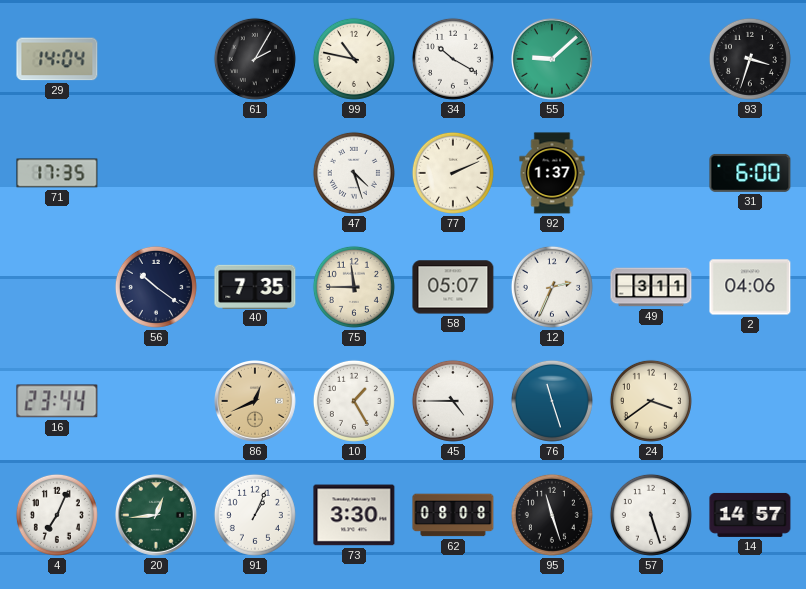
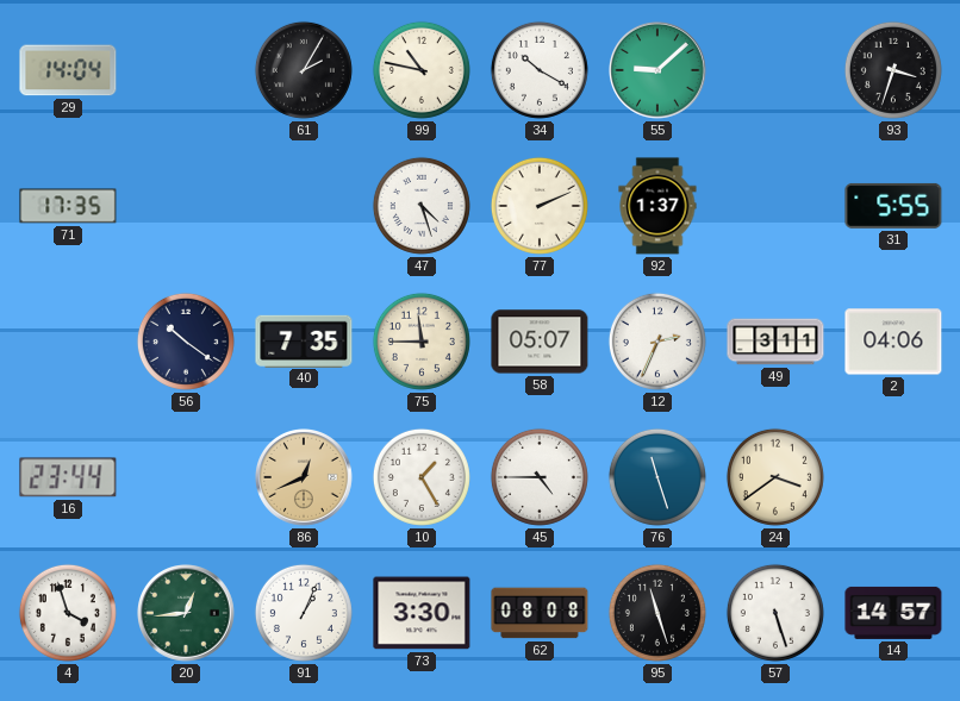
31: 6:00 -> 5:55 (893, 206)
4: 7:04 -> 3:57 (68, 613)
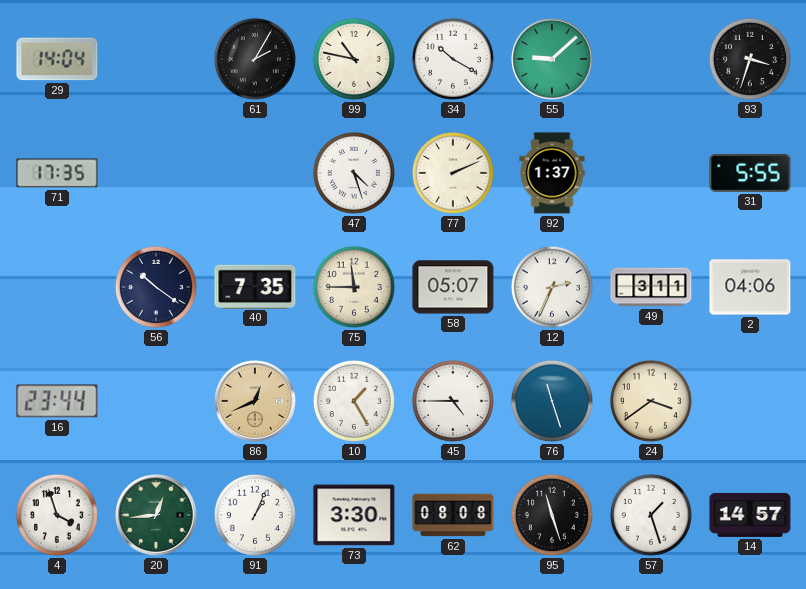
57: 5:27 -> 1:27 (651, 515)
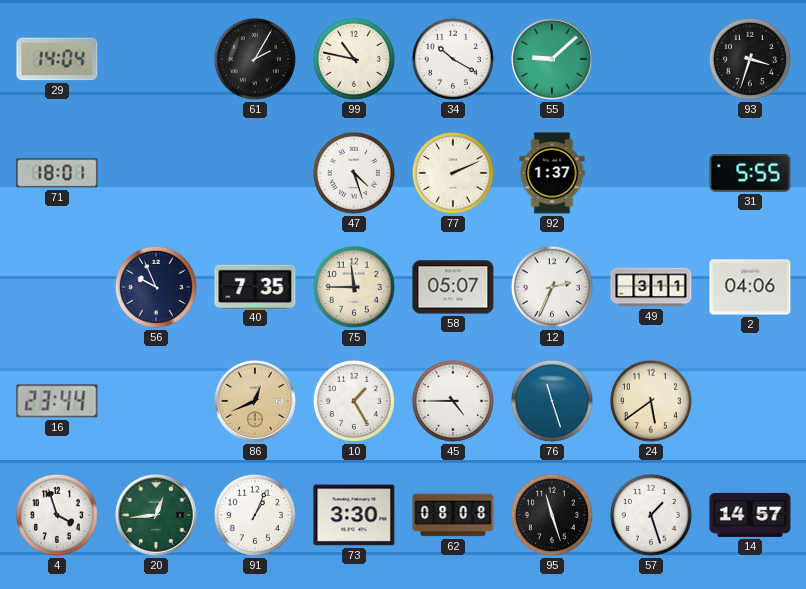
71: 17:35 -> 18:01 (57, 173)
56: 10:21 -> 9:56 (156, 287)
24: 3:39 -> 5:39 (651, 401)
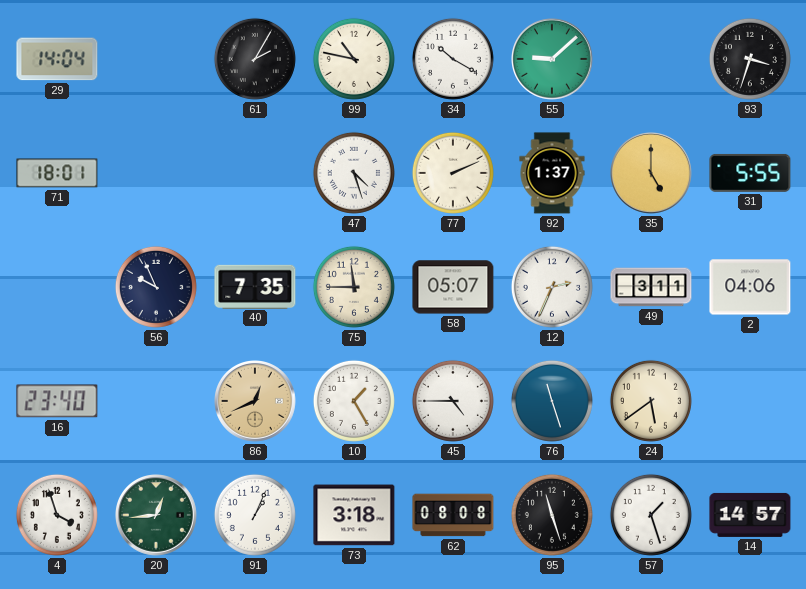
35: none -> 5:00 (652, 174)
16: 23:44 -> 23:40 (57, 401)
73: 3:30 -> 3:18 (354, 515)
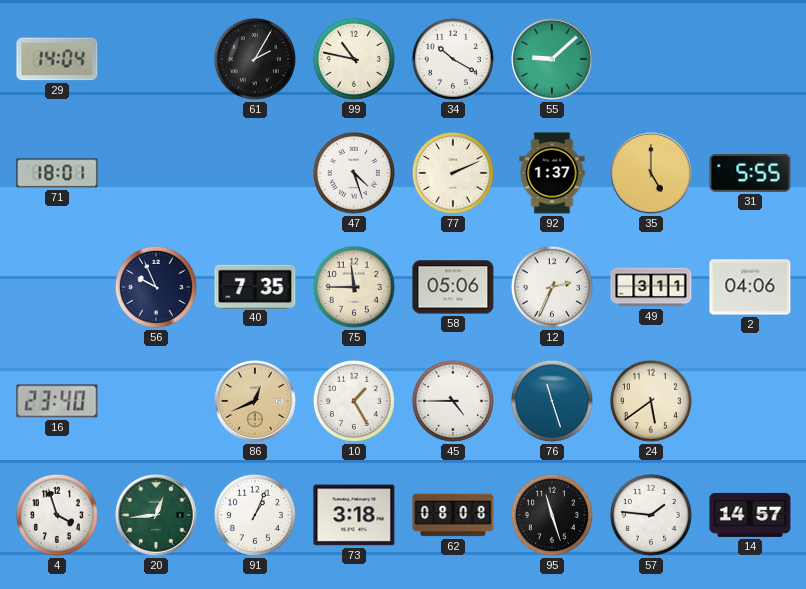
93: 3:33 -> none (750, 59)
58: 05:07 -> 05:06 (453, 287)
57: 1:27 -> 1:46 (651, 515)
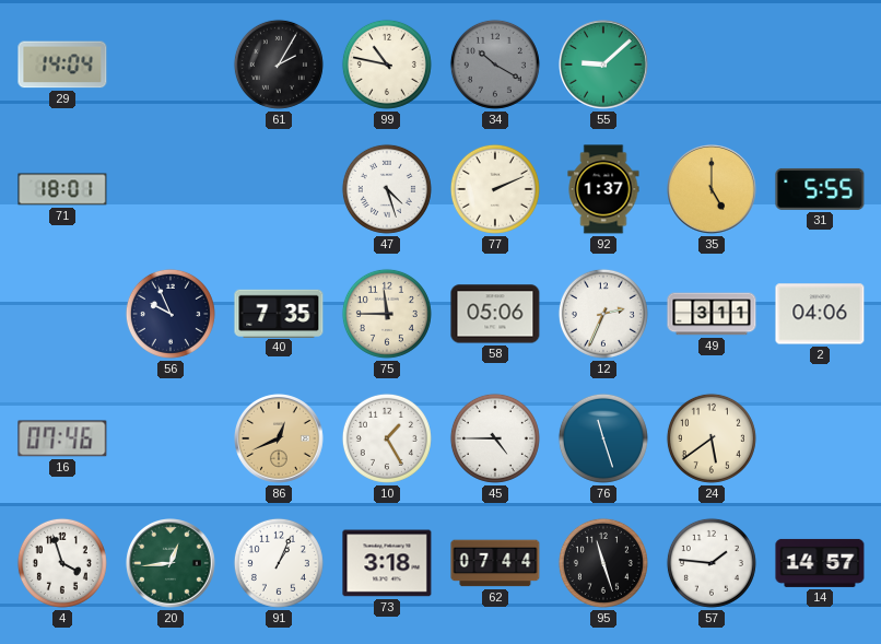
34 dial: white -> grey (495, 65)
16: 23:40 -> 07:46 (62, 438)
62: 08:08 -> 07:44 (495, 563)
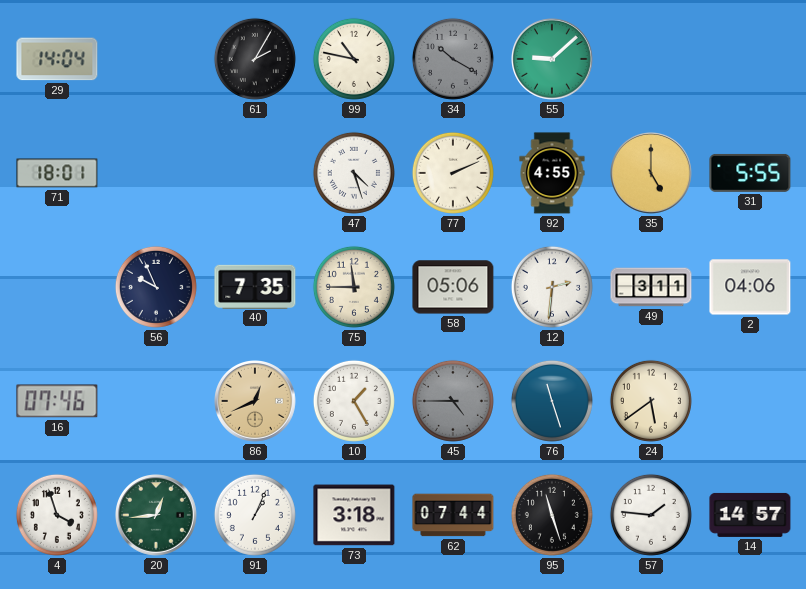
92: 1:37 -> 4:55 (552, 173)
12: 2:34 -> 2:31 (552, 287)
45 dial: white -> grey (453, 401)
